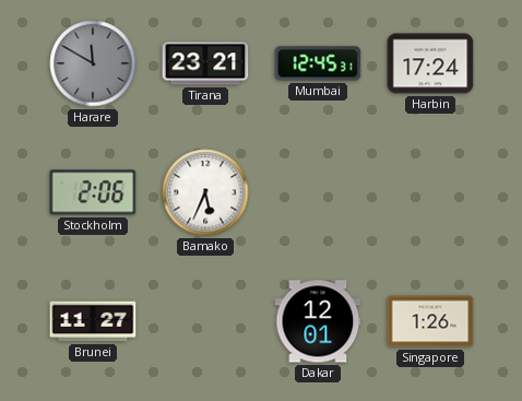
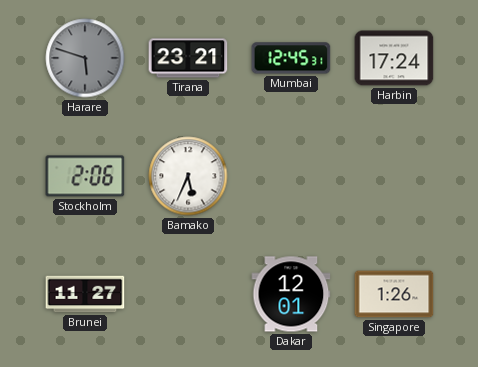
Harare: 11:50 -> 5:48 (85, 58)
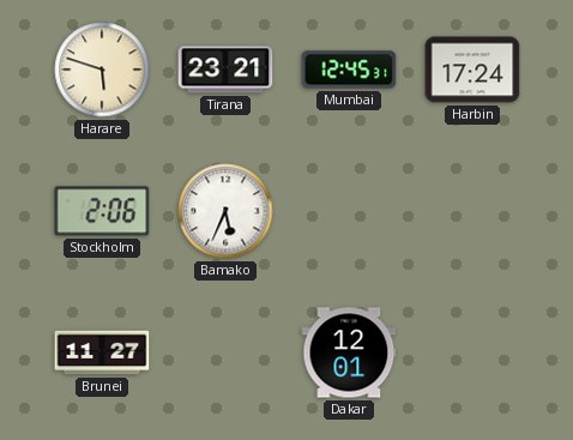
Harare dial: grey -> cream (102, 70)
Singapore: 1:26 -> none (394, 294)
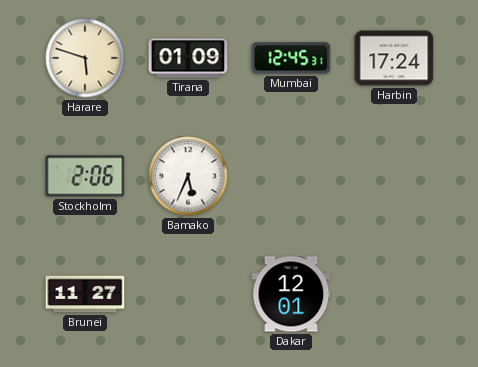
Tirana: 23:21 -> 01:09 (188, 58)
